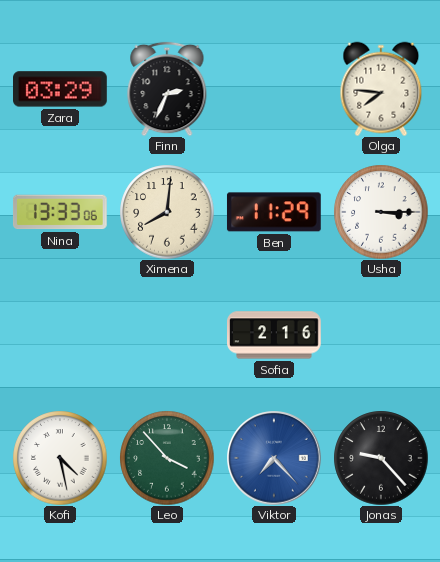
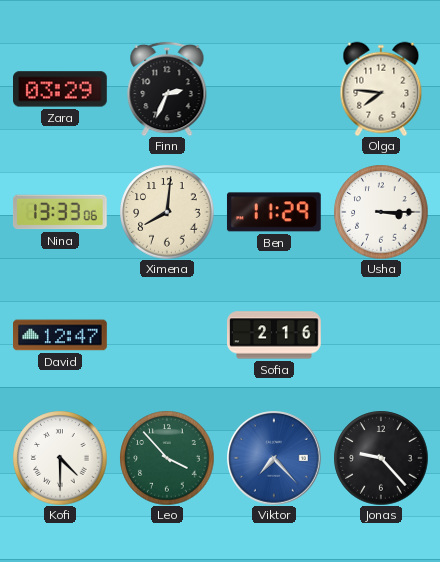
David: none -> 12:47 (60, 335)
Kofi: 4:28 -> 4:30 (60, 458)
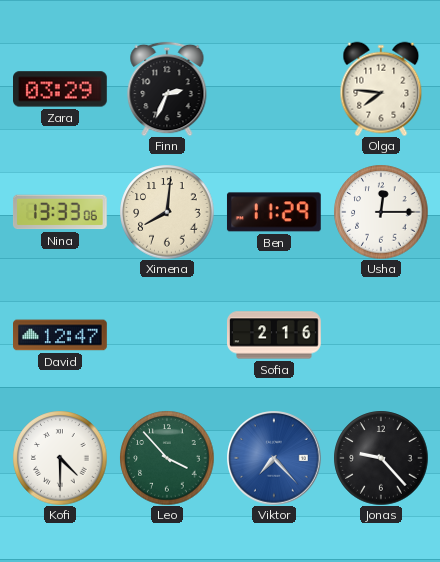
Usha: 3:15 -> 12:15 (381, 212)
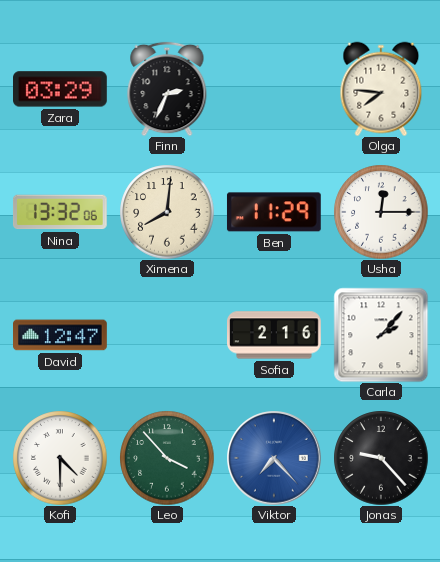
Nina: 13:33 -> 13:32 (60, 212)
Carla: none -> 2:07 (381, 335)
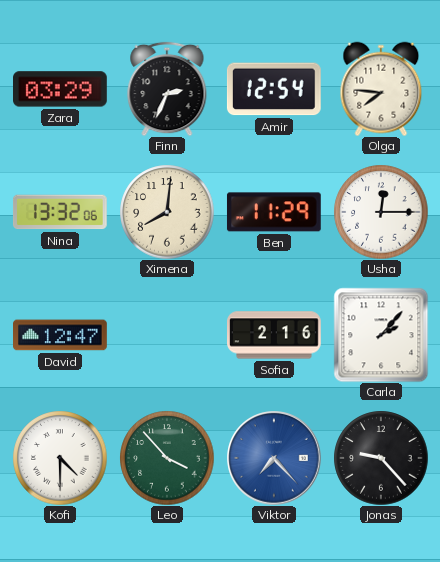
Amir: none -> 12:54 (274, 89)
